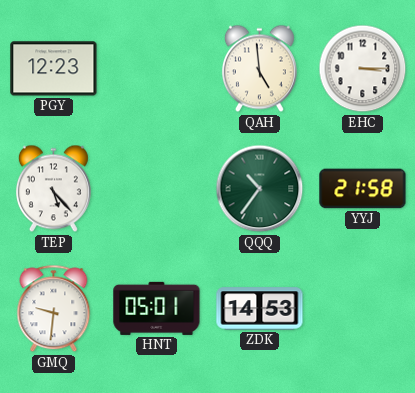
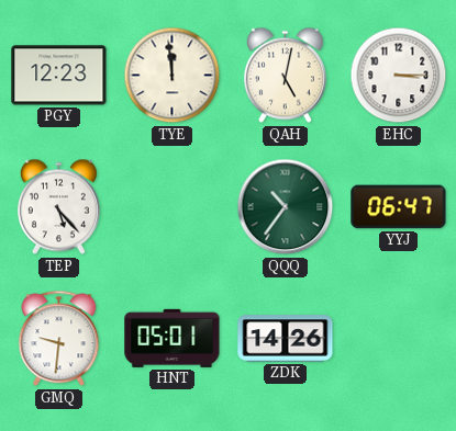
TYE: none -> 11:59 (173, 76)
QAH: 4:59 -> 5:02 (285, 76)
YYJ: 21:58 -> 06:47 (399, 207)
ZDK: 14:53 -> 14:26 (286, 339)
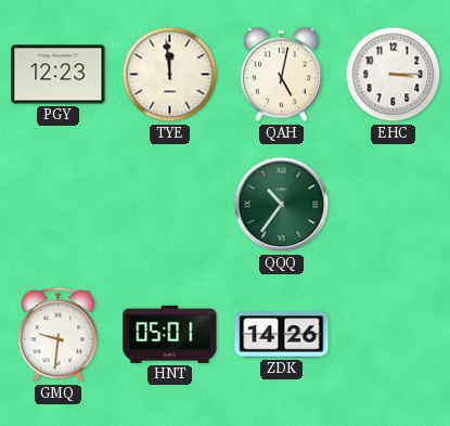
TEP: 5:23 -> none (58, 207)
YYJ: 06:47 -> none (399, 207)
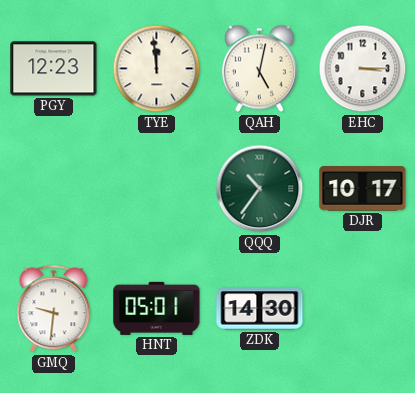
DJR: none -> 10:17 (363, 189)
ZDK: 14:26 -> 14:30 (260, 309)
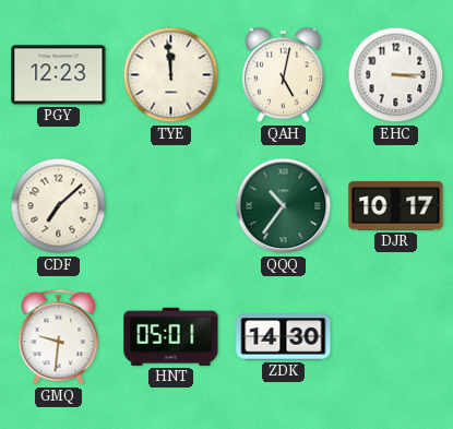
CDF: none -> 7:08 (59, 206)
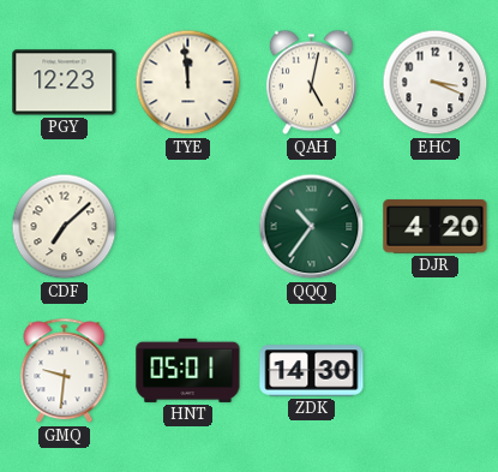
EHC: 3:15 -> 3:19 (436, 83)
DJR: 10:17 -> 4:20 (436, 227)
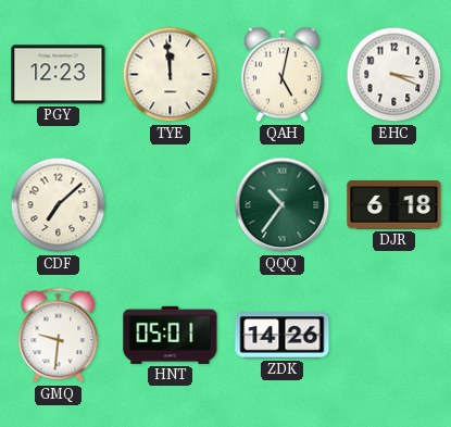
DJR: 4:20 -> 6:18 (394, 205)
ZDK: 14:30 -> 14:26 (283, 336)
